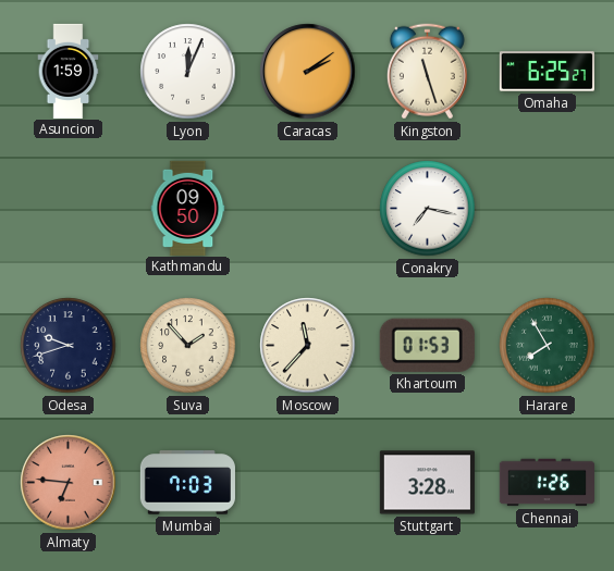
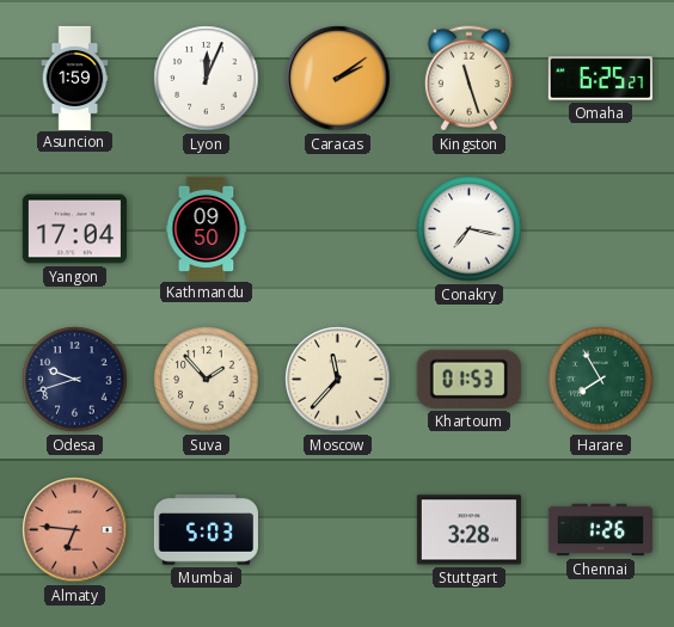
Yangon: none -> 17:04 (74, 229)
Mumbai: 7:03 -> 5:03 (206, 530)
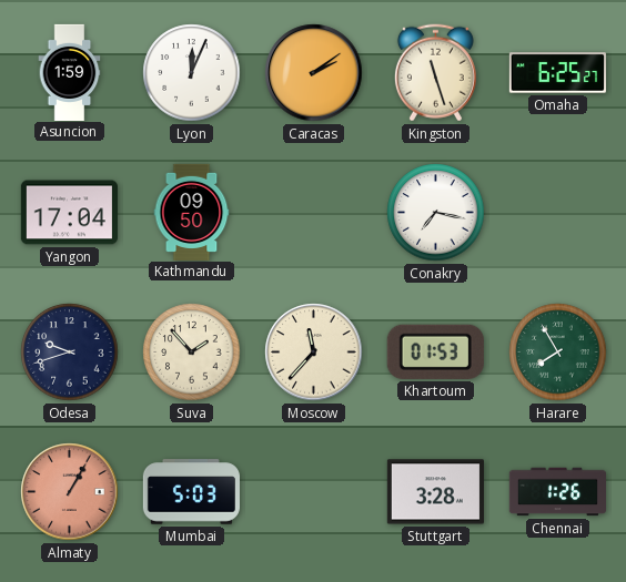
Almaty: 6:46 -> 1:05 (70, 492)
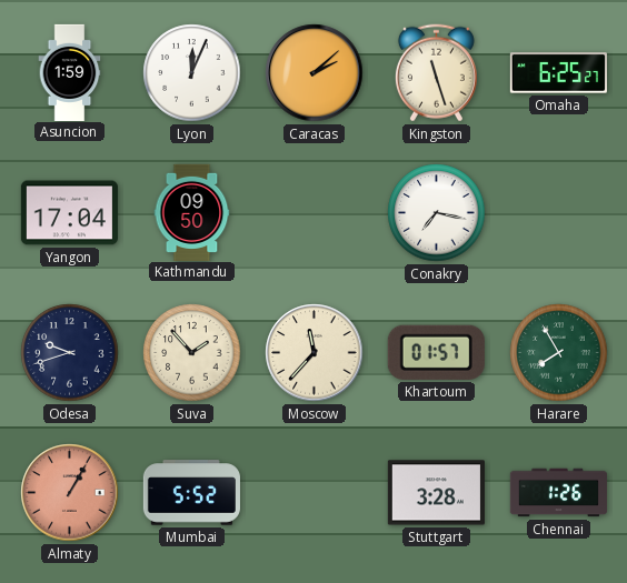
Caracas: 2:09 -> 2:08 (315, 73)
Khartoum: 01:53 -> 01:57 (436, 352)
Mumbai: 5:03 -> 5:52 (191, 493)
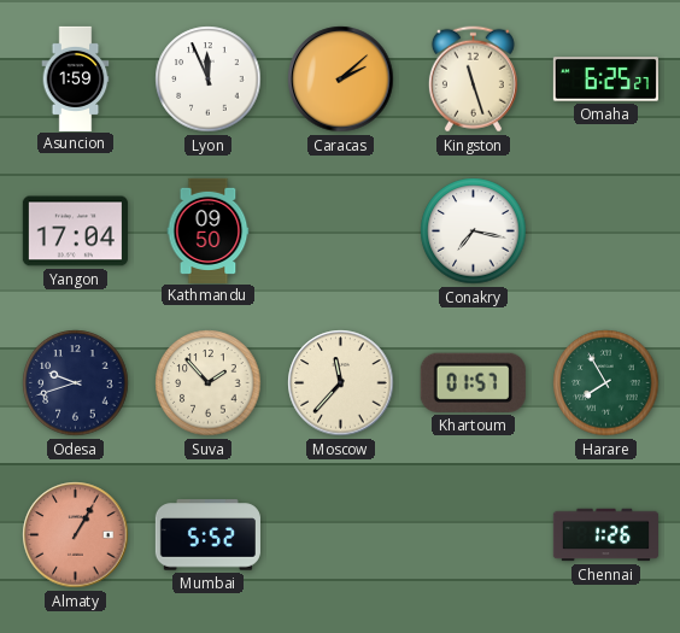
Lyon: 12:04 -> 11:56 (209, 80)
Stuttgart: 3:28 -> none (436, 493)
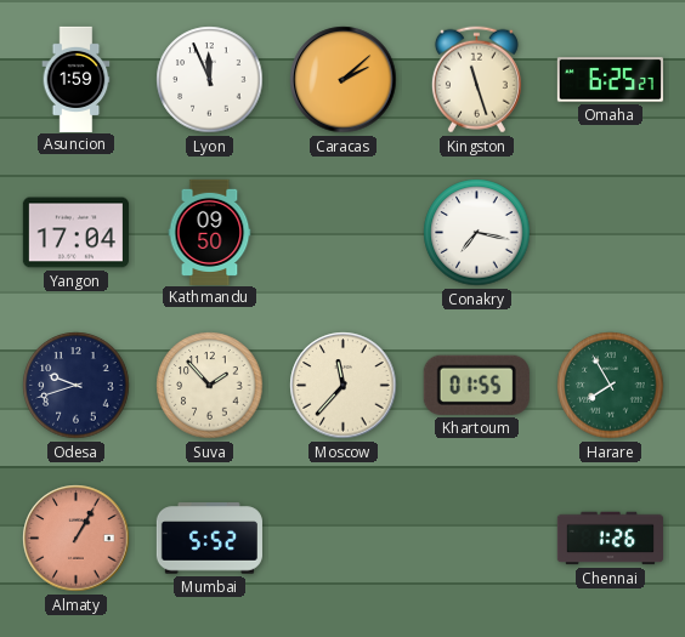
Khartoum: 01:57 -> 01:55 (476, 385)
